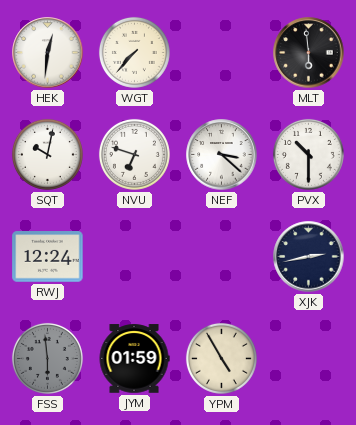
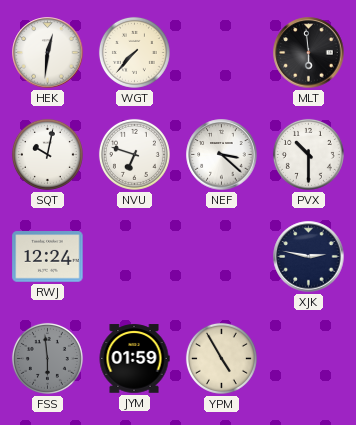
XJK: 2:43 -> 2:47 (309, 257)
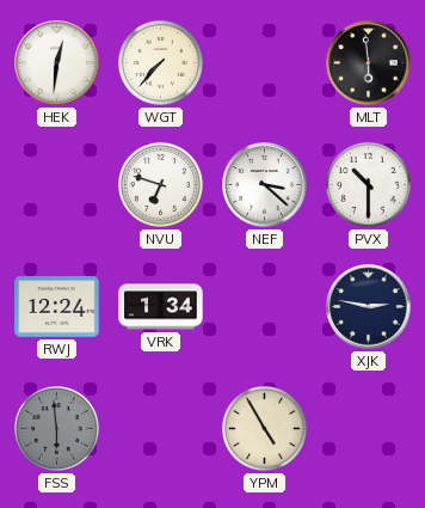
SQT: 10:02 -> none (47, 154)
VRK: none -> 1:34 (161, 307)
JYM: 01:59 -> none (134, 359)
